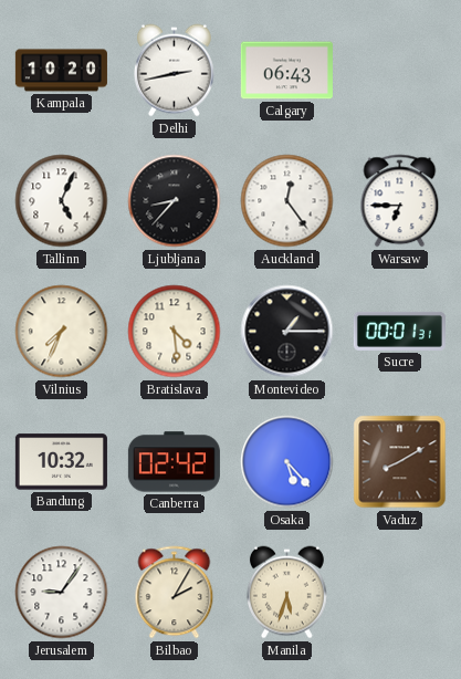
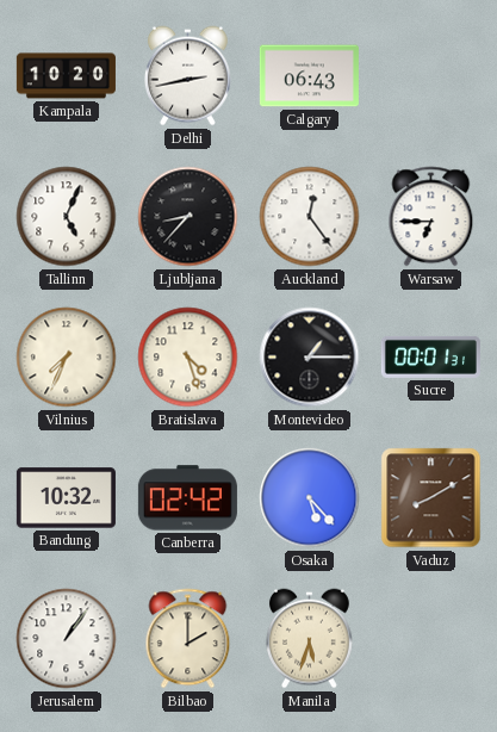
Bratislava: 4:29 -> 4:27 (188, 358)
Jerusalem: 9:06 -> 1:06 (67, 639)
Bilbao: 2:05 -> 2:00 (188, 639)
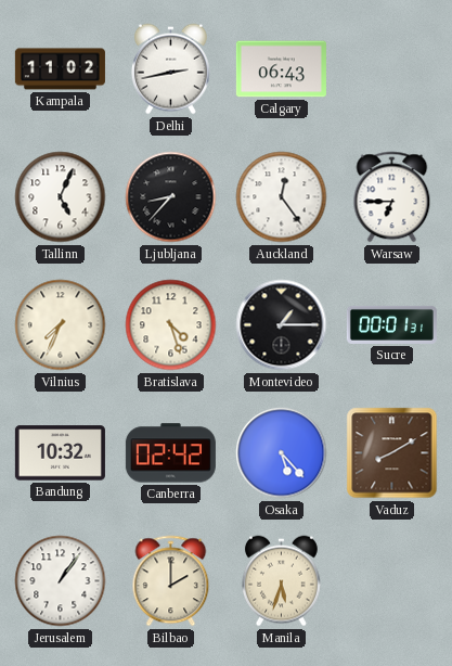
Kampala: 10:20 -> 11:02 (60, 69)
